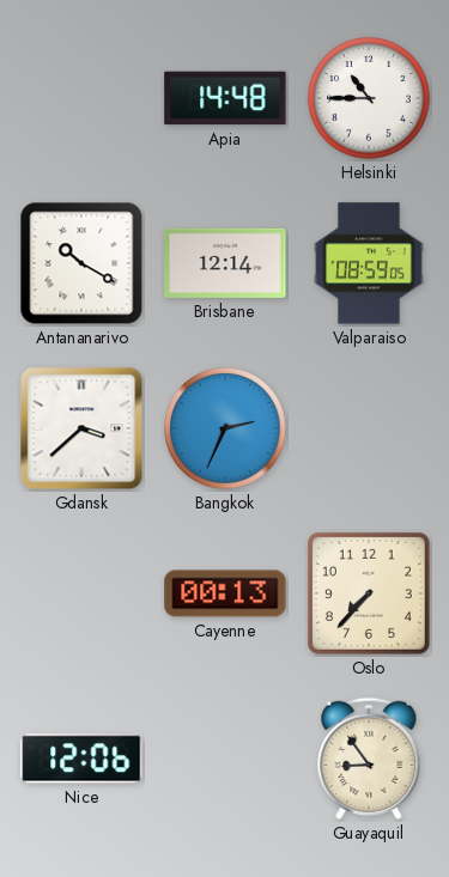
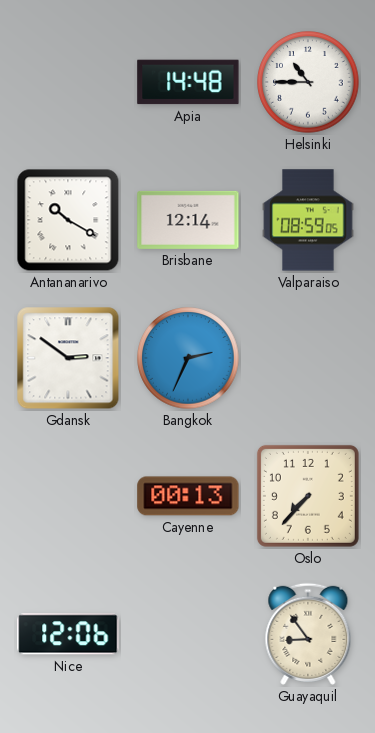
Gdansk: 3:38 -> 2:51 (68, 358)
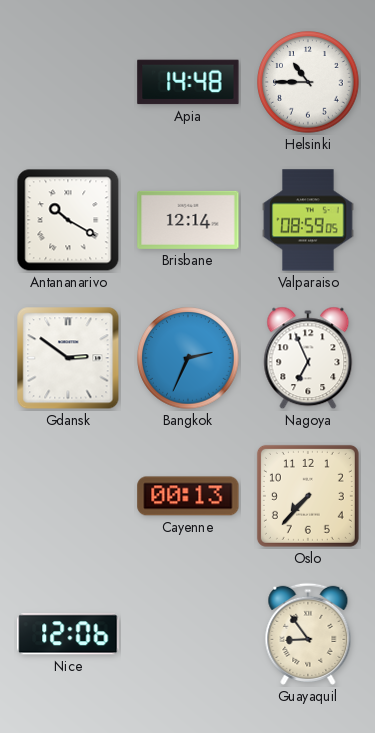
Nagoya: none -> 6:56 (308, 358)
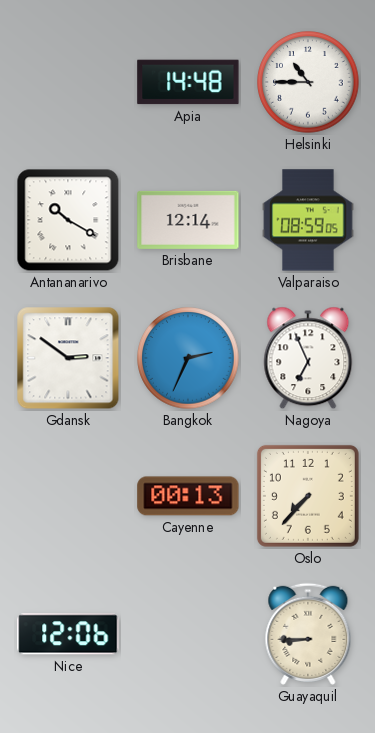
Guayaquil: 8:54 -> 8:45 (308, 634)
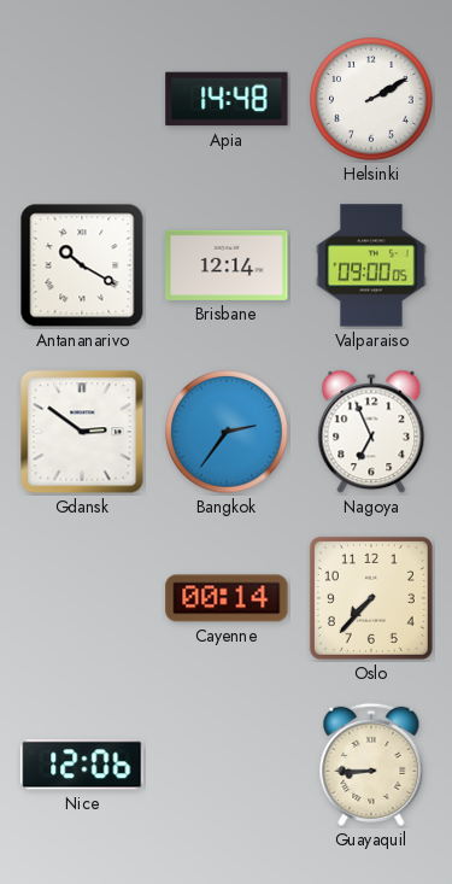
Helsinki: 10:45 -> 2:10 (371, 99)
Valparaiso: 08:59 -> 09:00 (371, 265)
Bangkok: 2:34 -> 2:36 (227, 432)
Cayenne: 00:13 -> 00:14 (227, 598)
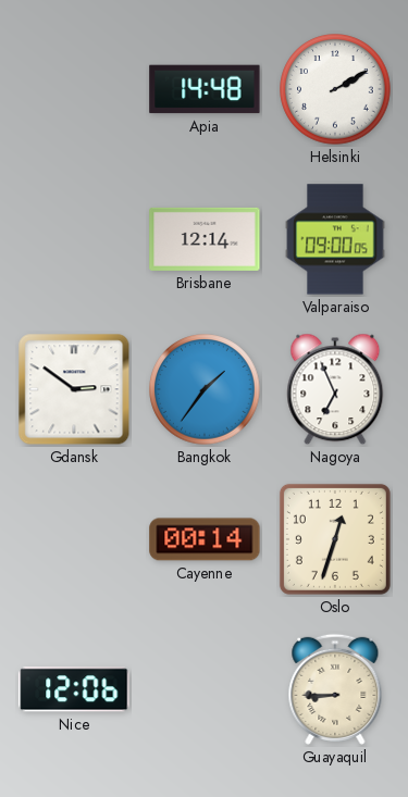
Antananarivo: 10:20 -> none (82, 265)
Bangkok: 2:36 -> 1:36 (205, 389)
Oslo: 7:37 -> 12:33 (335, 539)
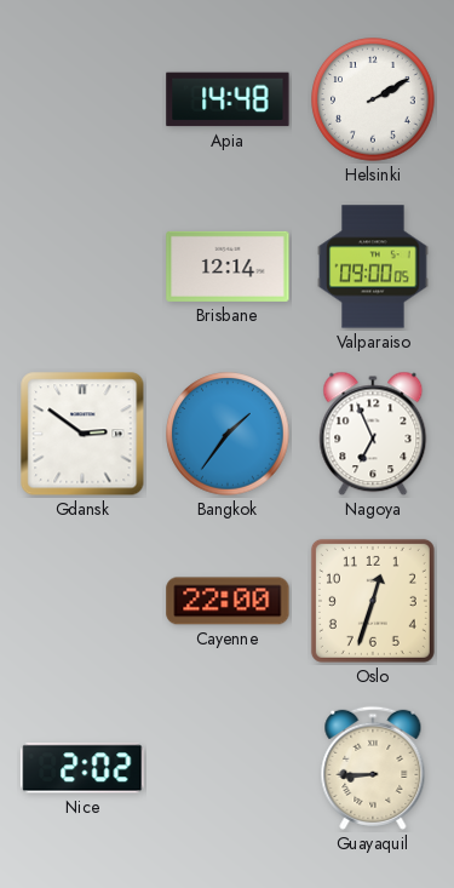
Cayenne: 00:14 -> 22:00 (228, 601)
Nice: 12:06 -> 2:02 (82, 768)
